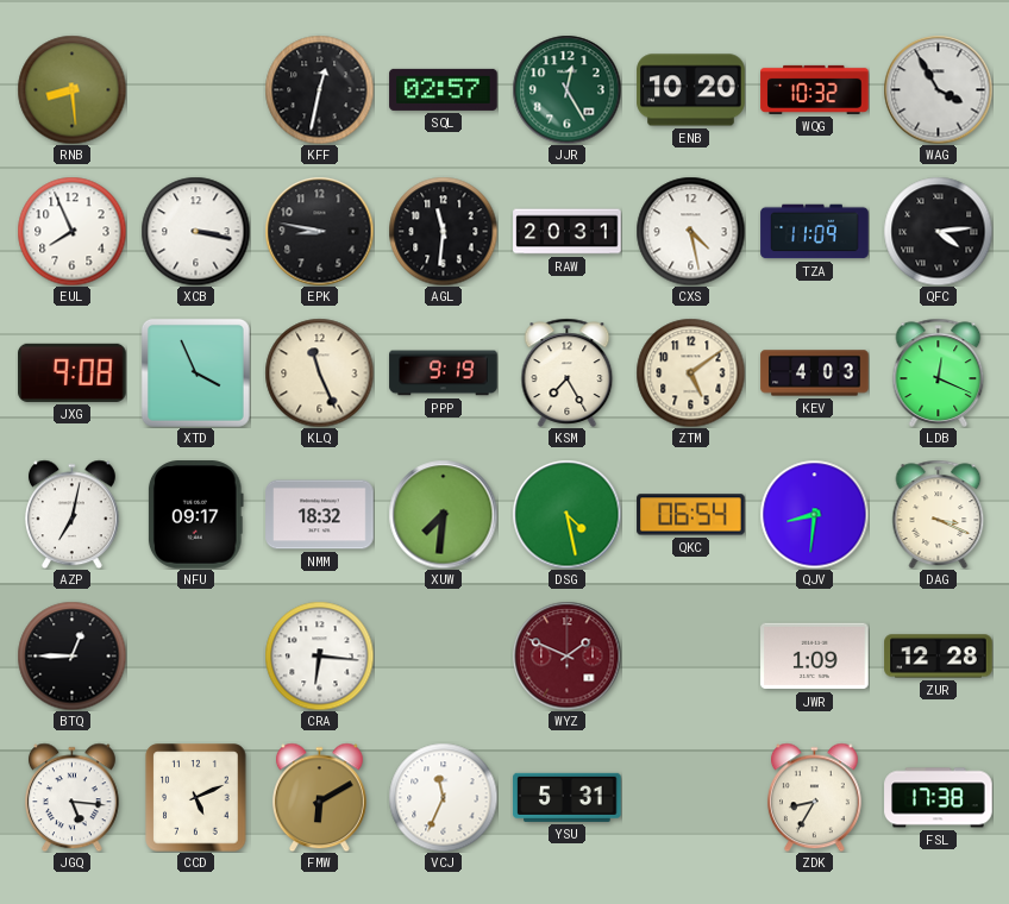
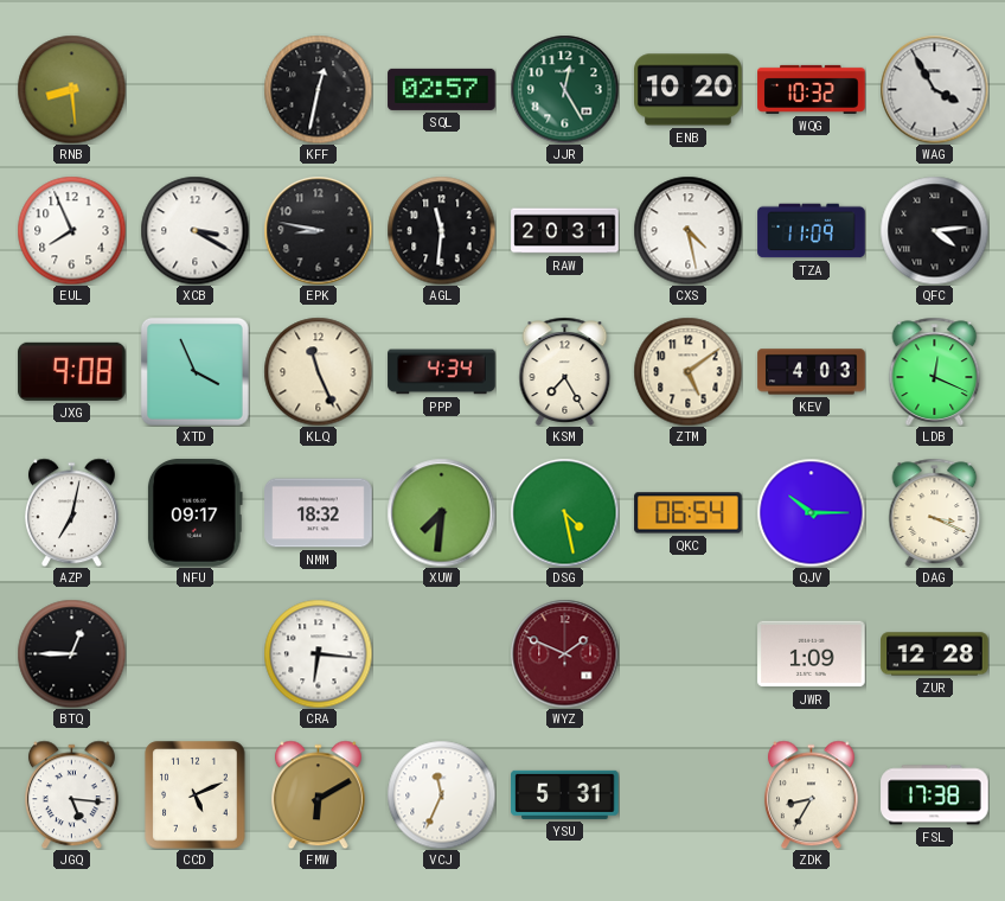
XCB: 3:17 -> 3:20 (194, 230)
PPP: 9:19 -> 4:34 (442, 372)
QJV: 8:31 -> 10:15 (811, 512)
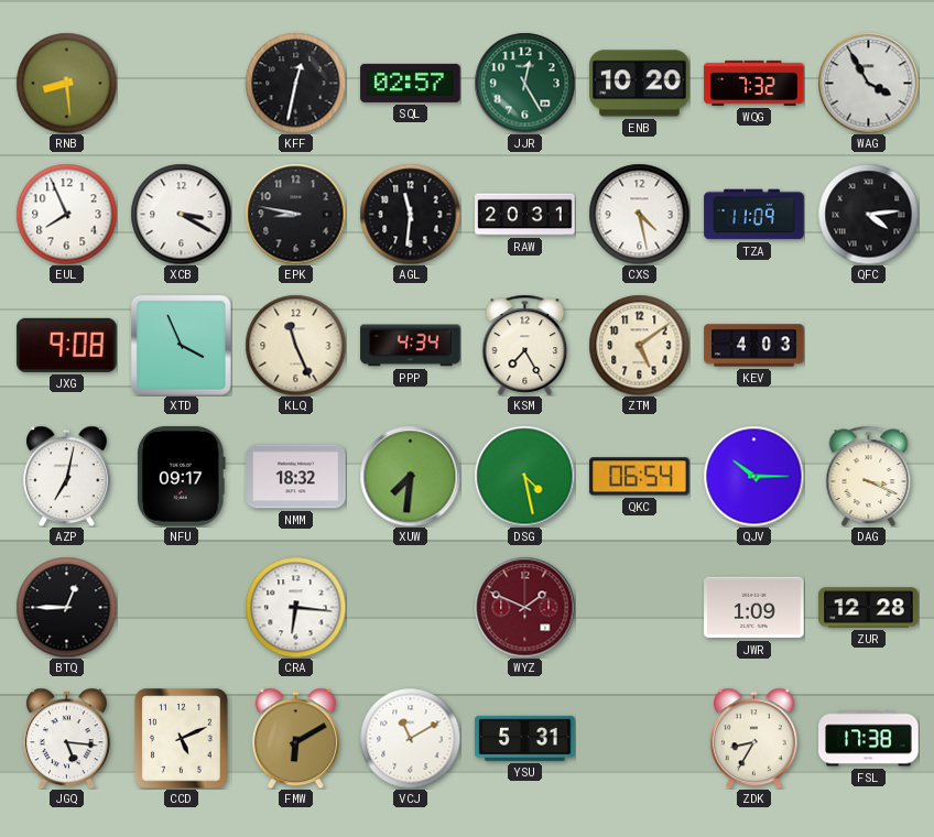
WQG: 10:32 -> 7:32 (754, 83)
LDB: 12:19 -> none (935, 371)
VCJ: 11:34 -> 11:10 (410, 738)
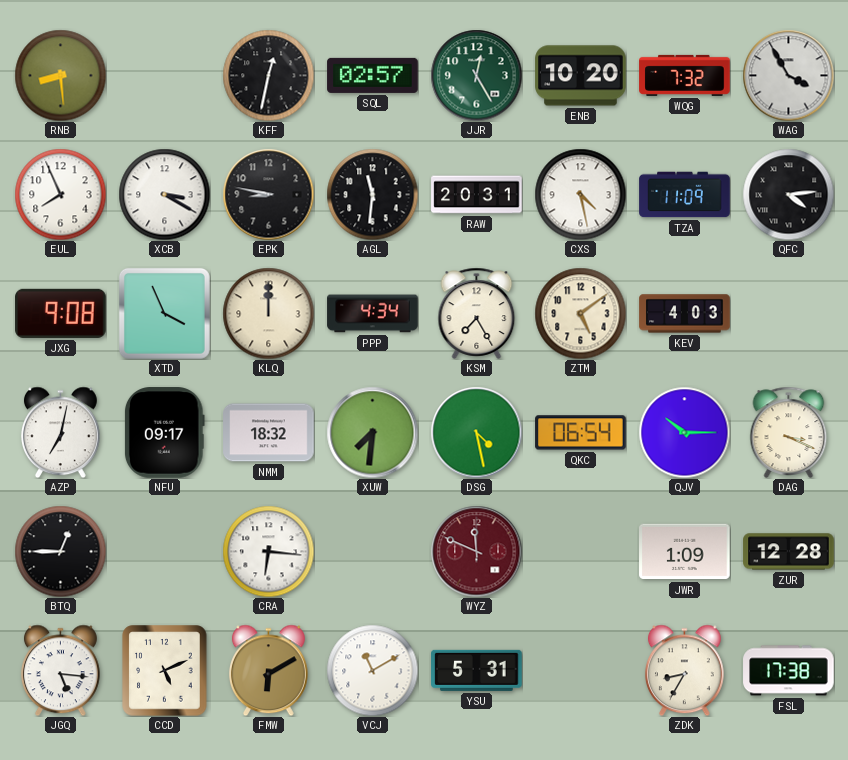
KLQ: 11:26 -> 12:00 (268, 313)
WYZ: 1:49 -> 11:49 (476, 551)
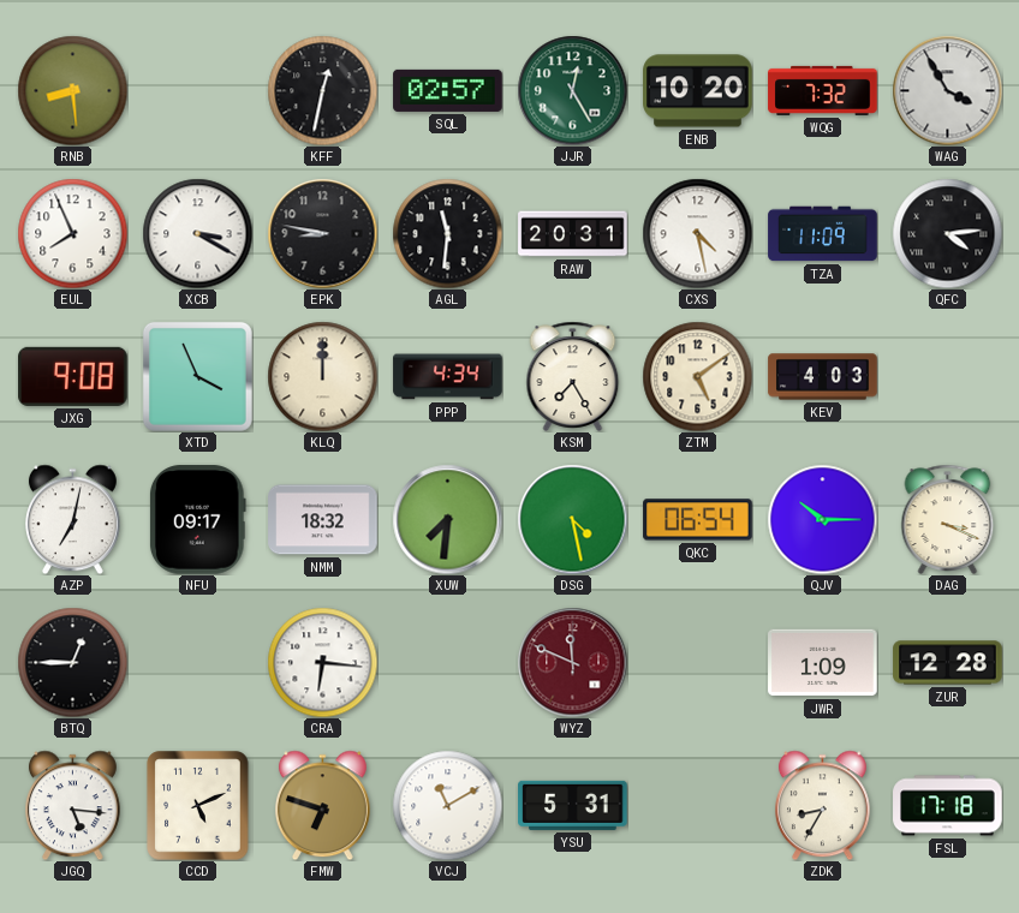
FMW: 6:10 -> 6:48 (322, 805)
FSL: 17:38 -> 17:18 (948, 806)
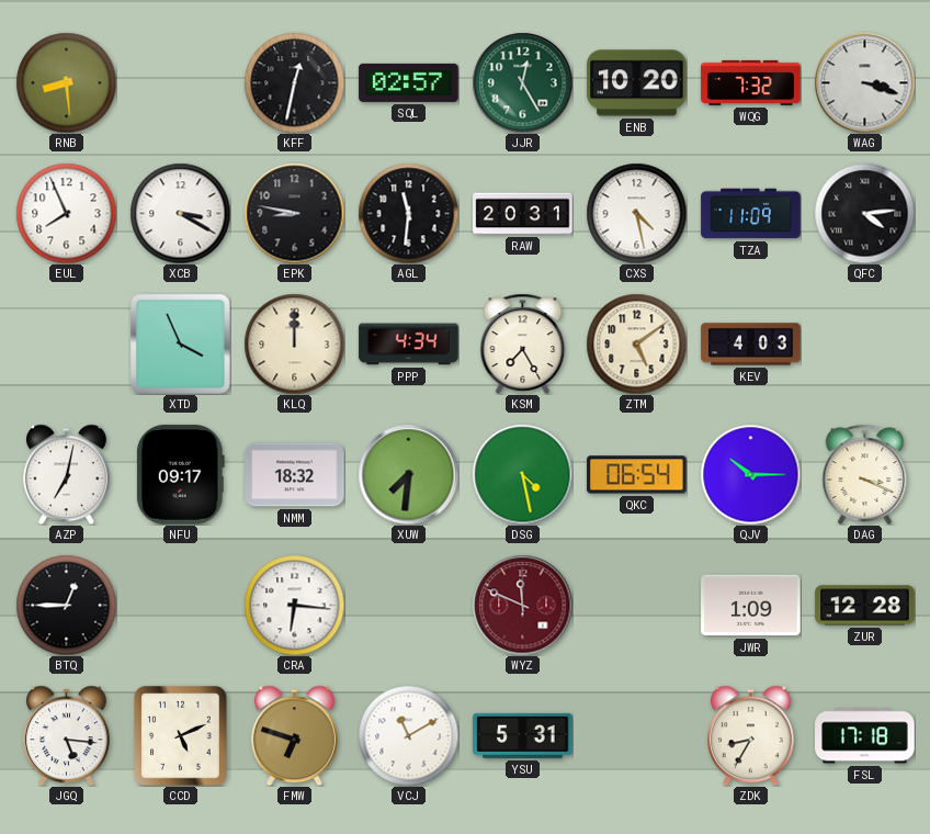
WAG: 3:55 -> 3:18 (864, 82)
JXG: 9:08 -> none (73, 376)
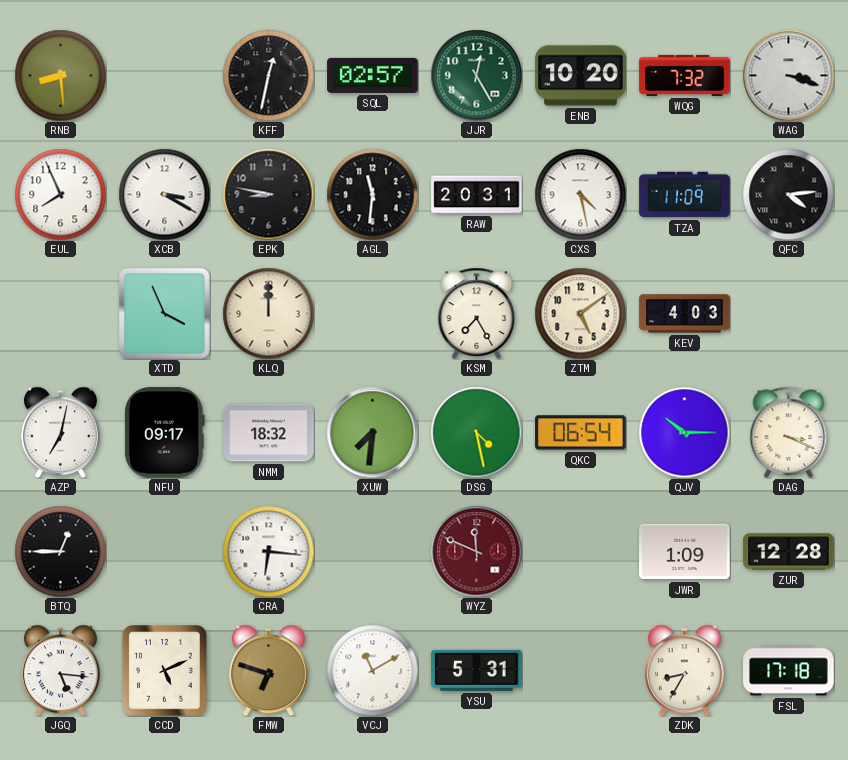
PPP: 4:34 -> none (409, 345)
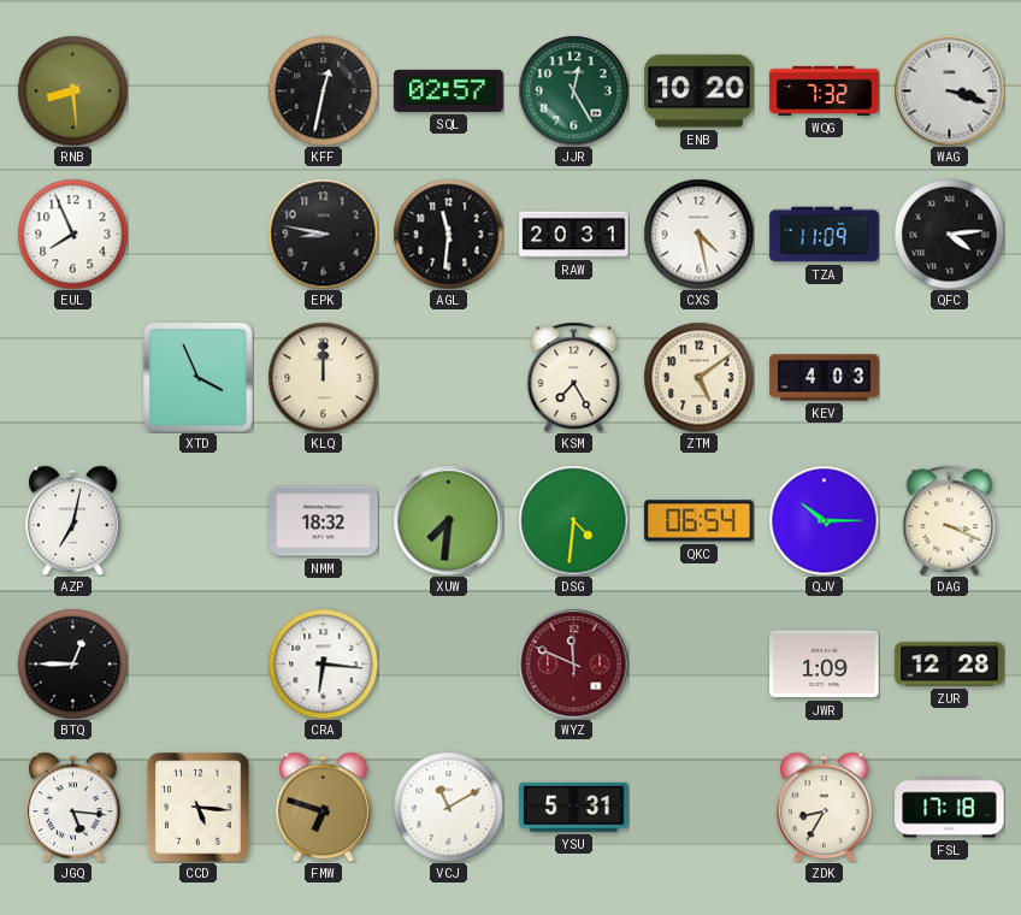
XCB: 3:20 -> none (164, 194)
NFU: 09:17 -> none (164, 433)
DSG: 4:28 -> 4:31 (573, 520)
CCD: 5:11 -> 5:16 (199, 807)
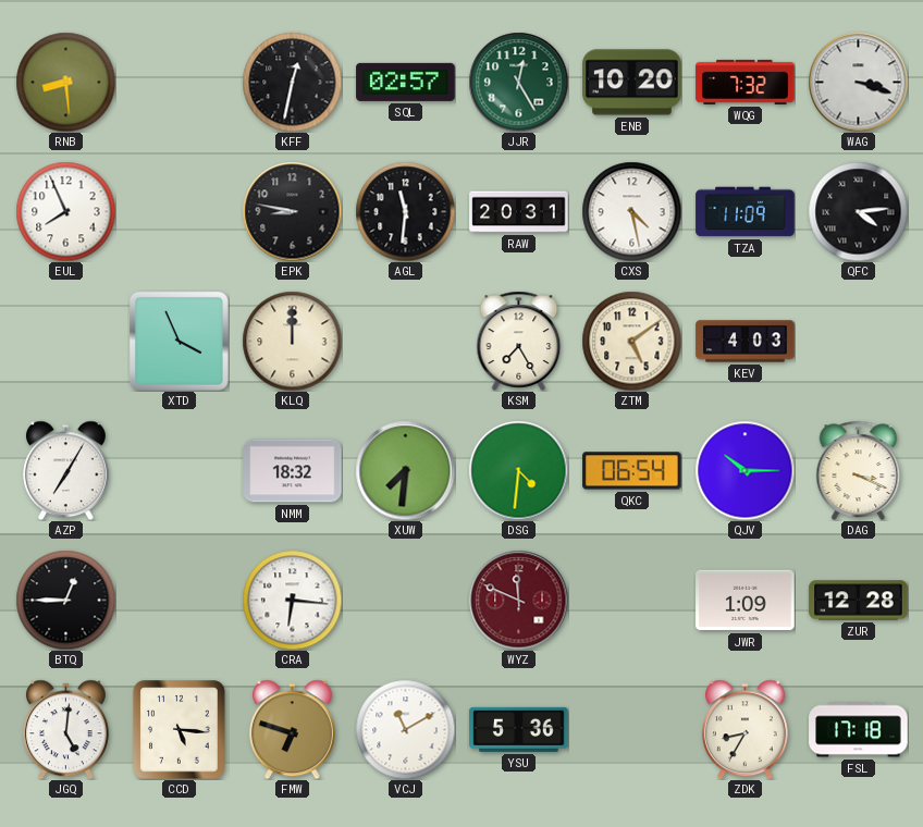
AZP: 7:02 -> 7:05 (65, 470)
JGQ: 5:16 -> 5:01 (65, 729)
YSU: 5:31 -> 5:36 (519, 729)
